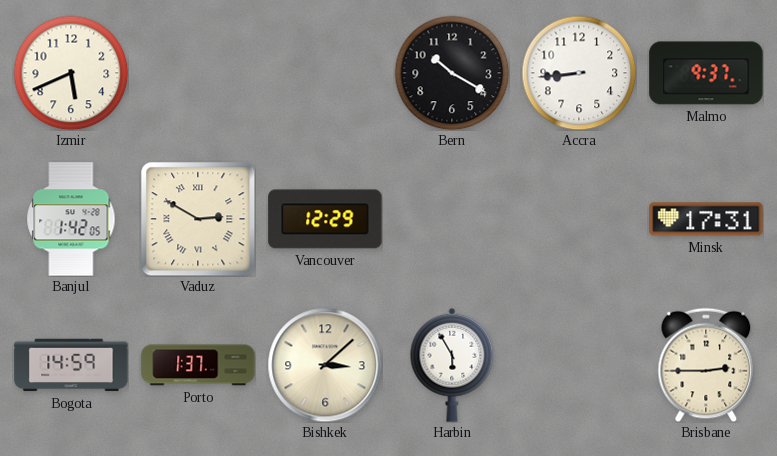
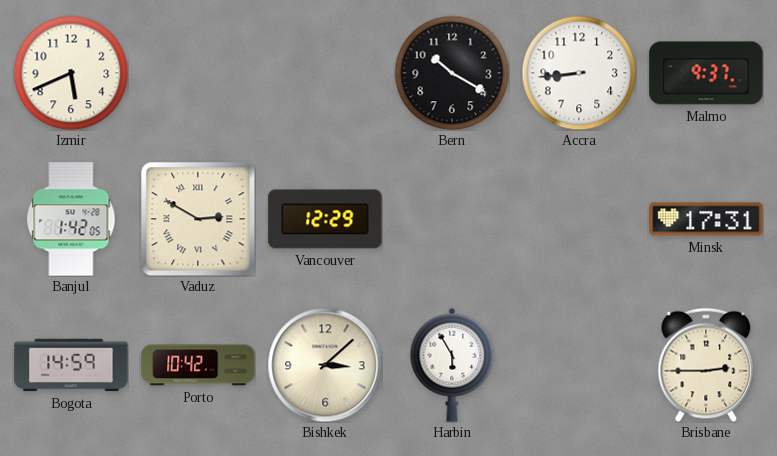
Porto: 1:37 -> 10:42 (198, 365)
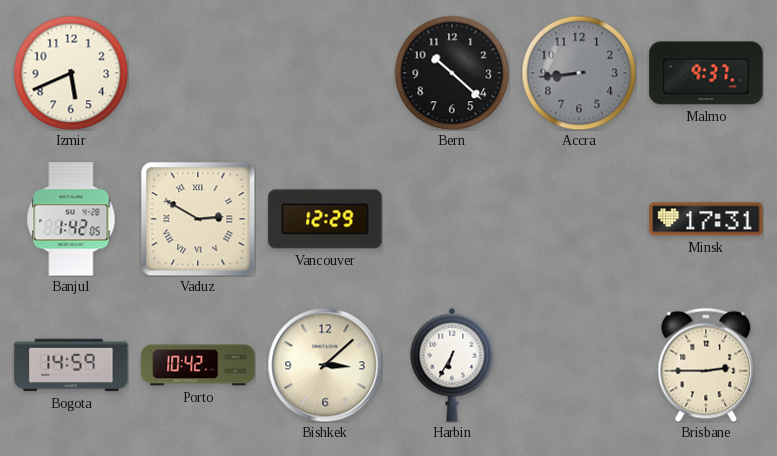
Bern: 10:20 -> 10:22 (452, 73)
Accra dial: white -> grey (579, 73)
Harbin: 5:55 -> 6:35 (452, 365)
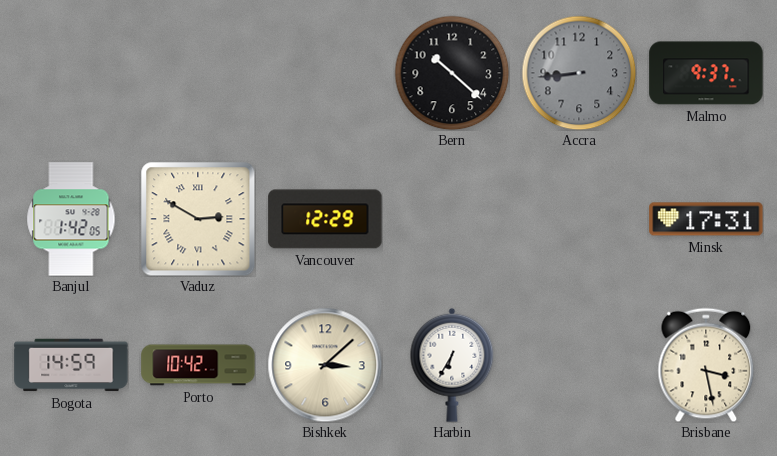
Izmir: 5:41 -> none (71, 73)
Brisbane: 2:45 -> 3:28 (706, 365)
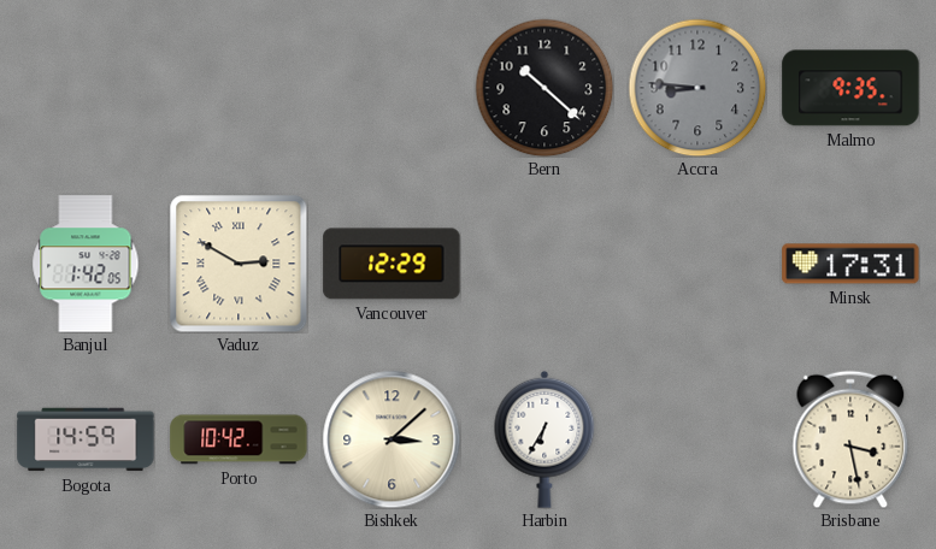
Accra: 8:44 -> 8:46 (697, 88)
Malmo: 9:37 -> 9:35 (850, 88)
